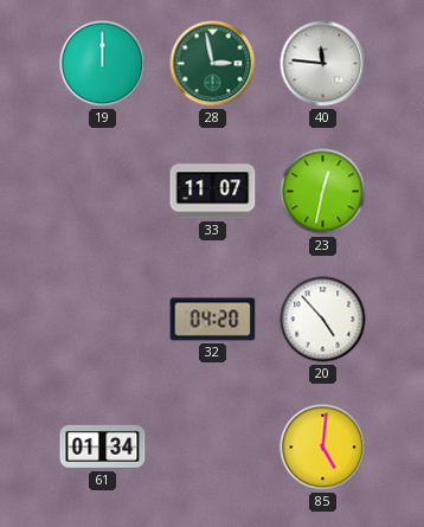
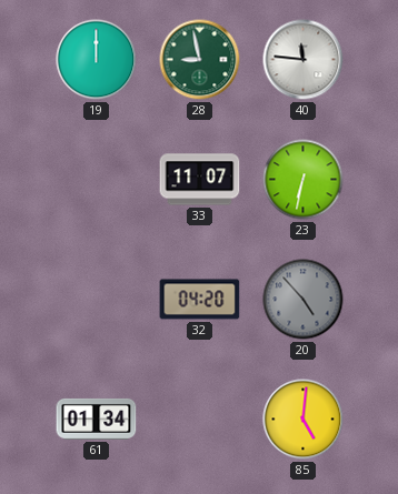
28: 2:58 -> 8:58 (200, 60)
23: 12:32 -> 6:32 (304, 180)
20 dial: white -> grey (304, 300)
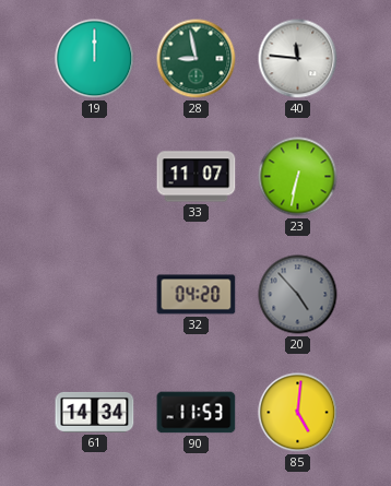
61: 01:34 -> 14:34 (95, 412)
90: none -> 11:53 (197, 413)
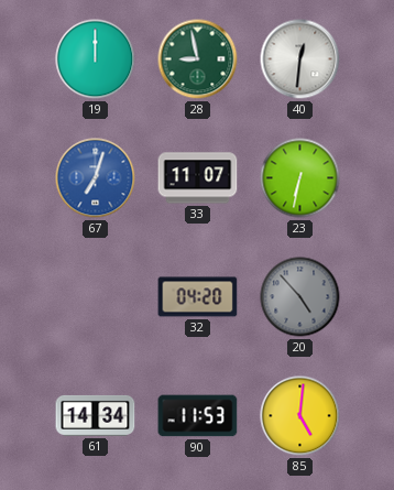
40: 11:46 -> 12:31 (300, 59)
67: none -> 7:03 (96, 178)
